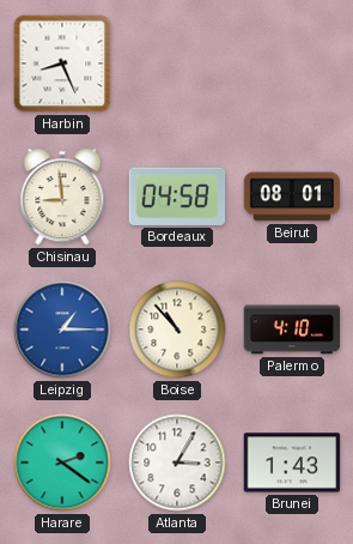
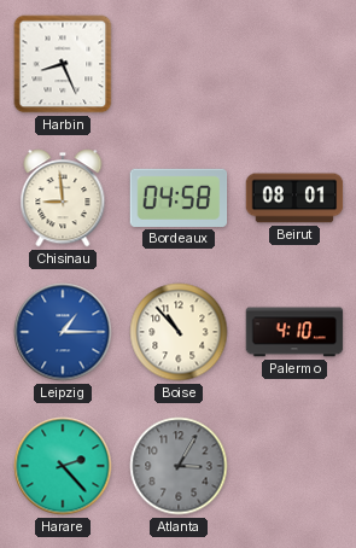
Harare: 2:21 -> 2:23 (63, 466)
Atlanta dial: white -> grey (179, 466)
Brunei: 1:43 -> none (292, 463)
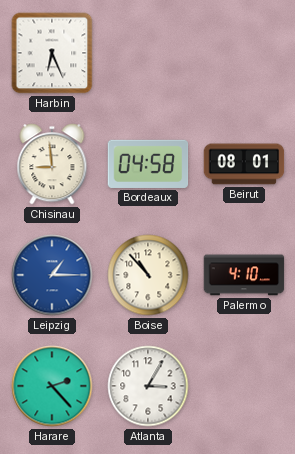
Harbin: 8:26 -> 6:26 (52, 53)
Atlanta dial: grey -> white (148, 386)
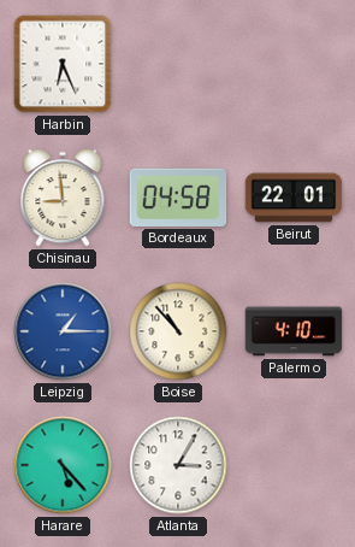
Beirut: 08:01 -> 22:01 (294, 198)
Harare: 2:23 -> 5:23 (63, 465)
